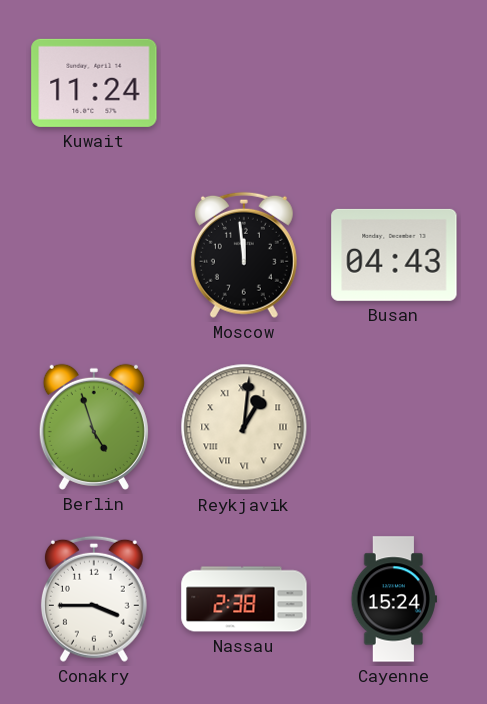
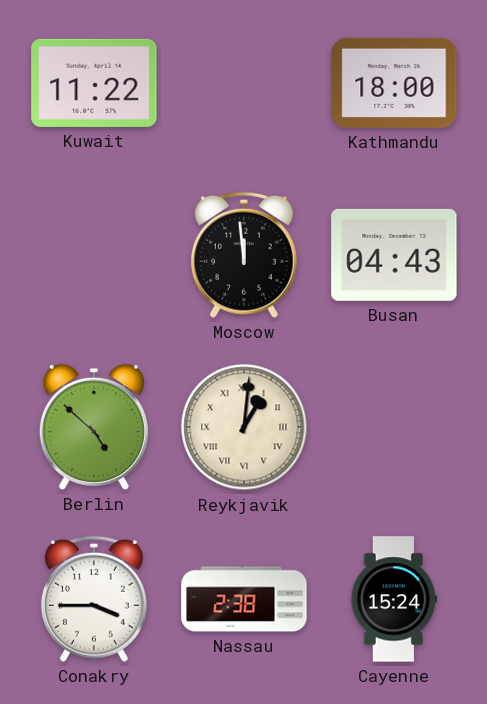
Kuwait: 11:24 -> 11:22 (94, 83)
Kathmandu: none -> 18:00 (394, 83)
Berlin: 4:57 -> 4:52 (94, 427)
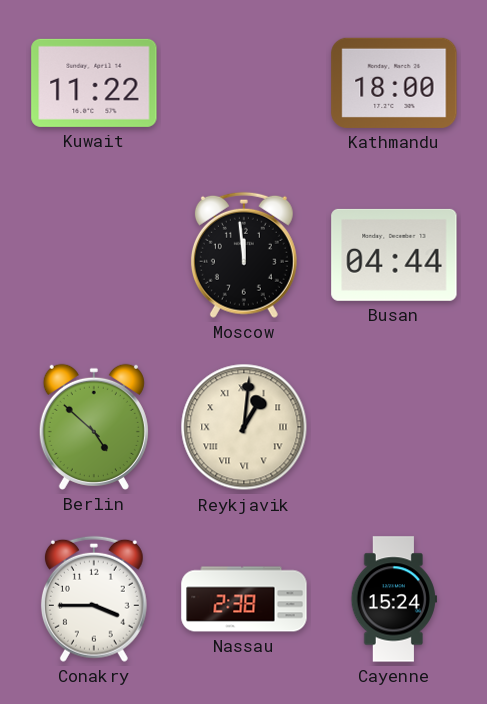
Busan: 04:43 -> 04:44 (394, 255)
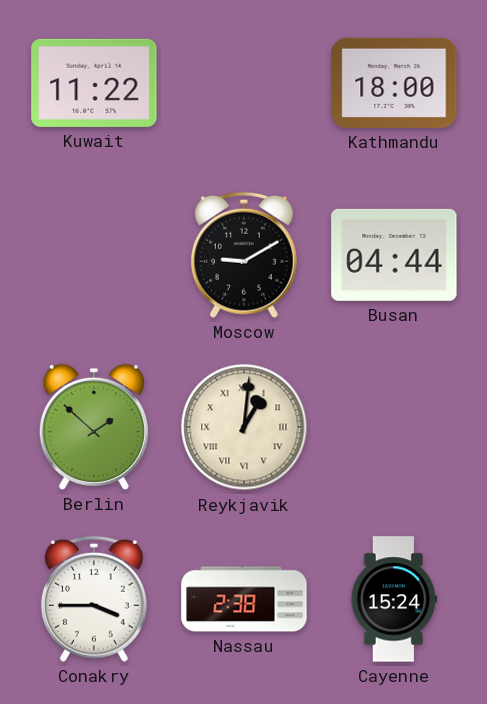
Moscow: 11:59 -> 9:10 (244, 255)
Berlin: 4:52 -> 1:52 (94, 427)
